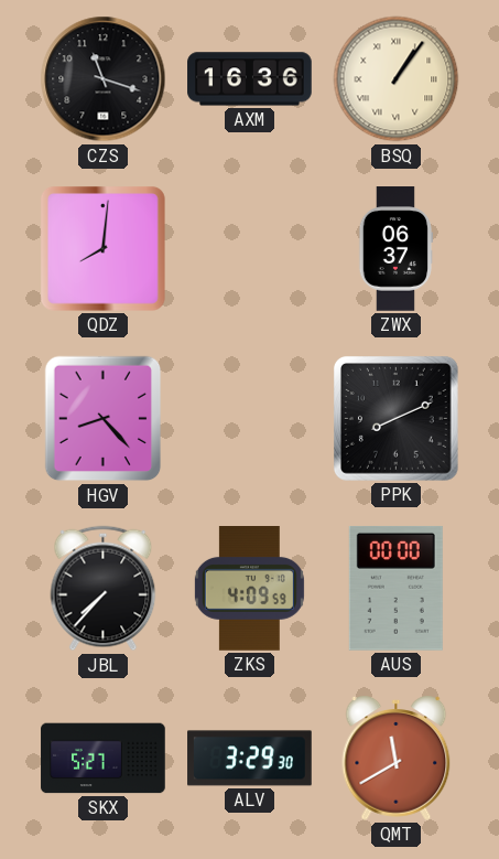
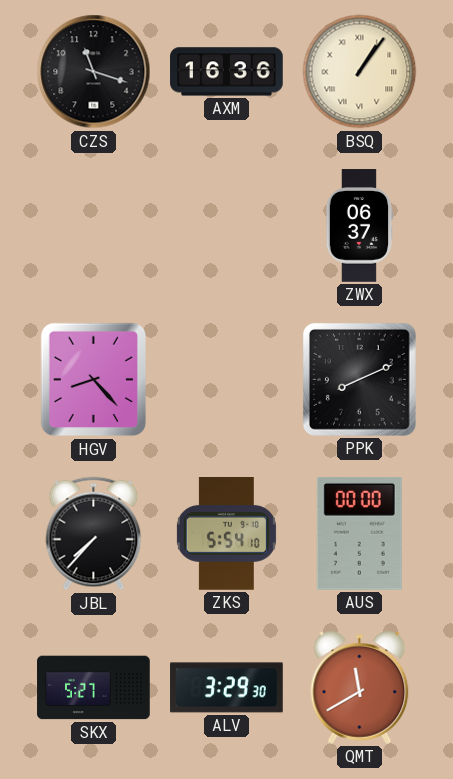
QDZ: 8:01 -> none (102, 248)
ZKS: 4:09 -> 5:54 (226, 534)
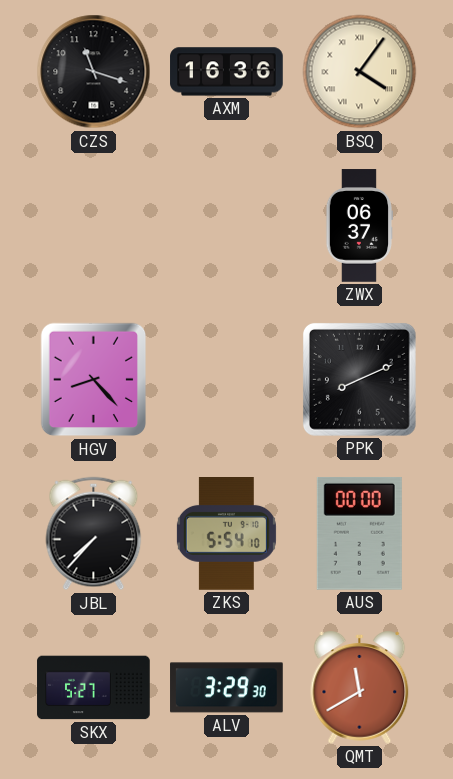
BSQ: 1:06 -> 4:06 (360, 72)
